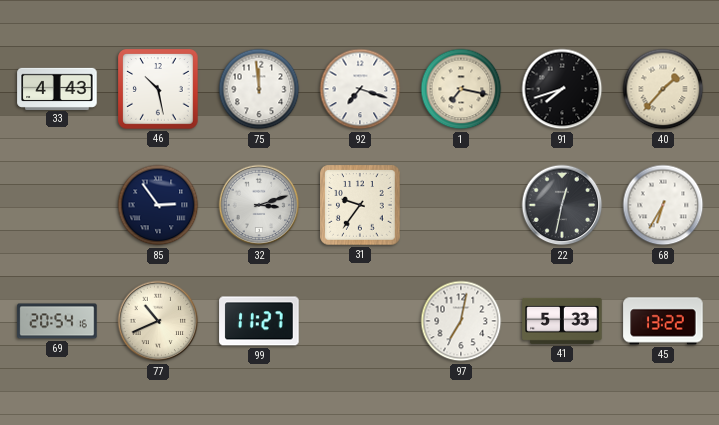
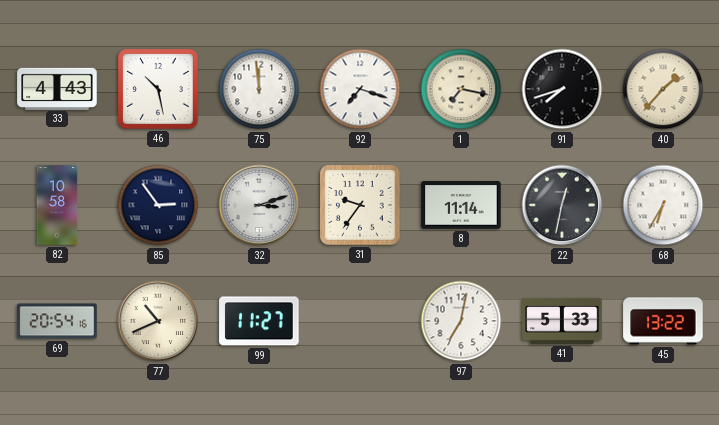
82: none -> 10:58 (57, 205)
8: none -> 11:14 (461, 205)
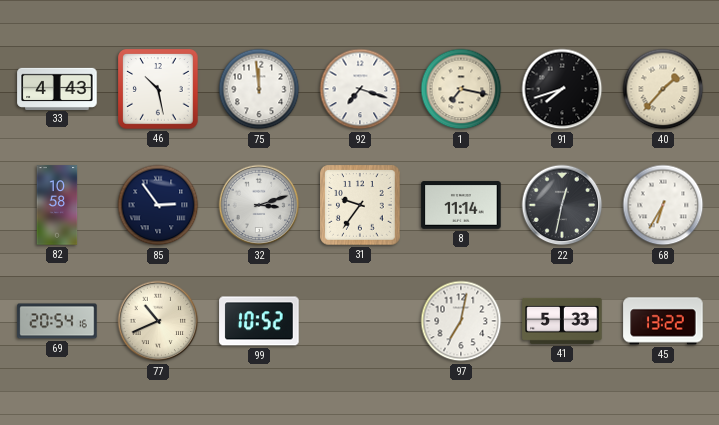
99: 11:27 -> 10:52 (259, 321)
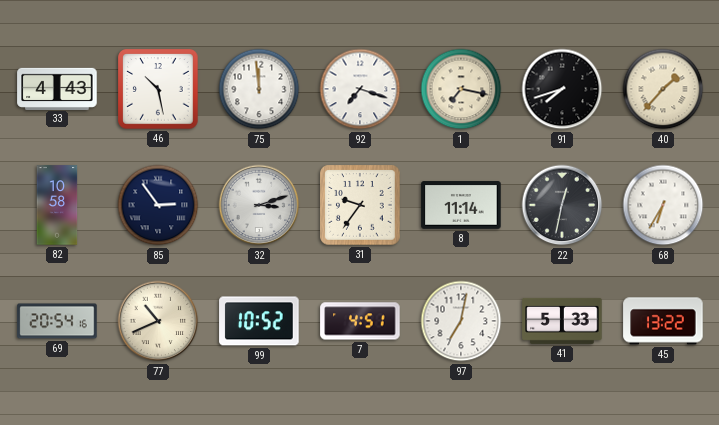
7: none -> 4:51 (360, 321)
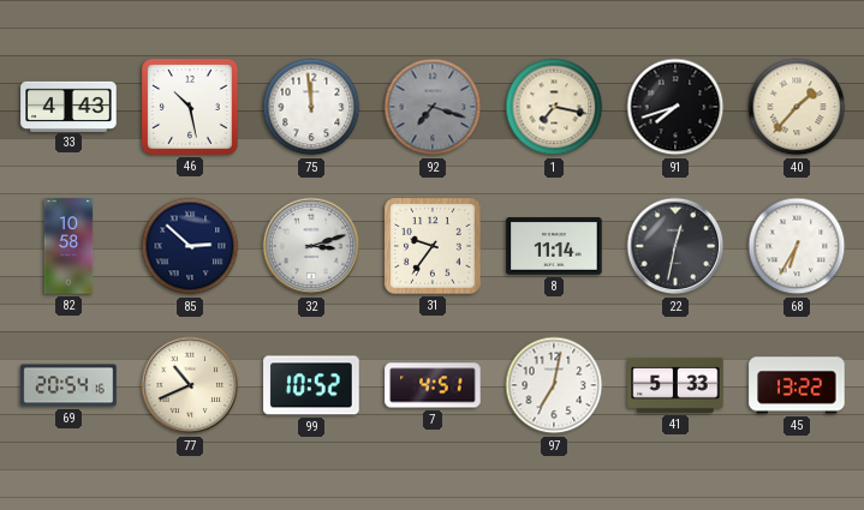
92 dial: white -> grey (433, 107)
85: 2:54 -> 2:52 (190, 246)
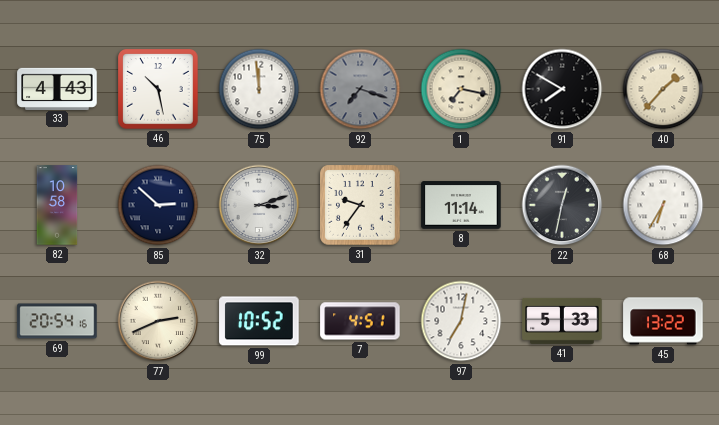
91: 7:42 -> 7:50 (562, 89)
77: 10:41 -> 2:41 (158, 321)
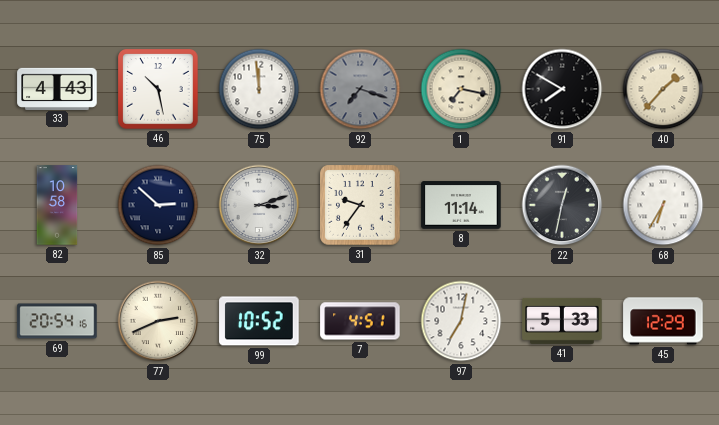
45: 13:22 -> 12:29 (663, 321)
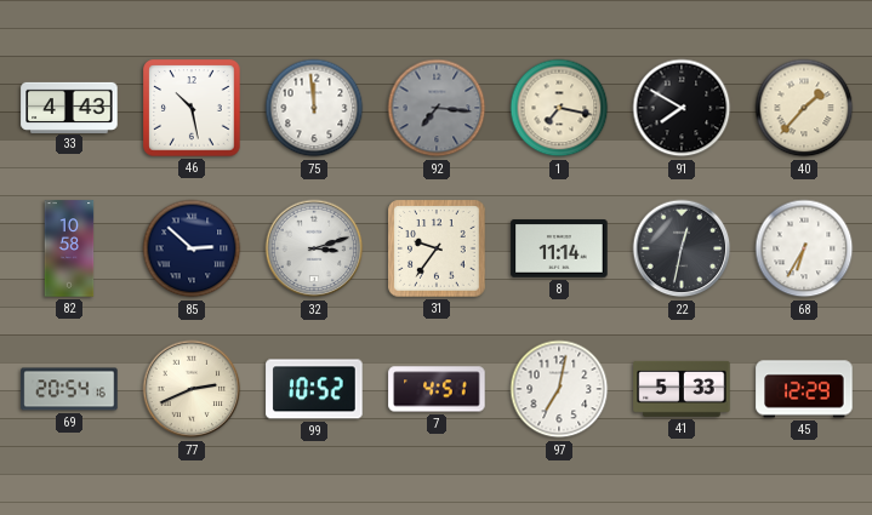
92: 7:18 -> 7:16 (437, 108)
